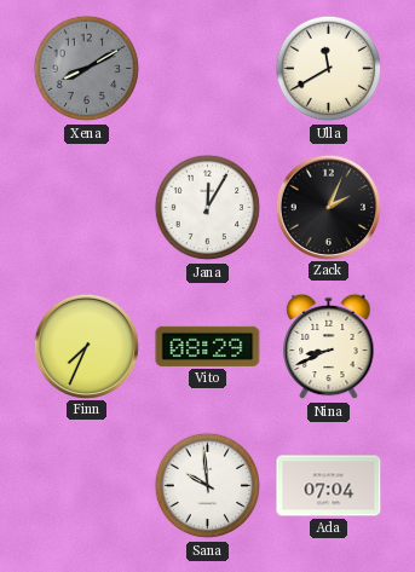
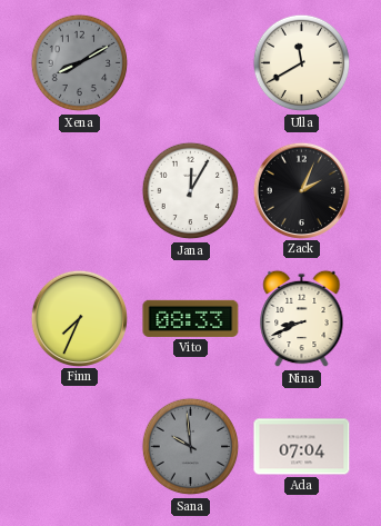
Vito: 08:29 -> 08:33 (191, 318)
Sana dial: white -> grey (191, 447)
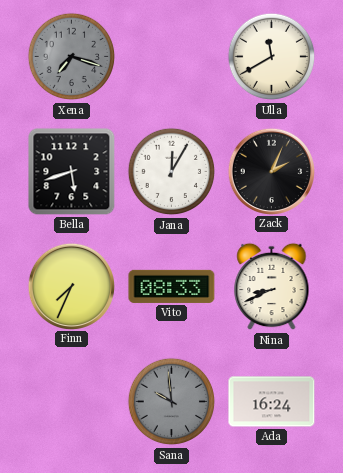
Xena: 8:10 -> 7:18 (72, 57)
Bella: none -> 5:42 (72, 172)
Ada: 07:04 -> 16:24 (272, 402)
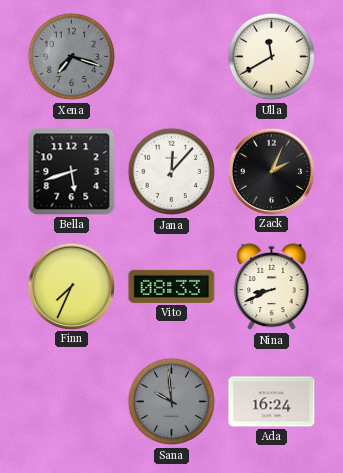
Jana: 12:05 -> 12:07 (172, 172)
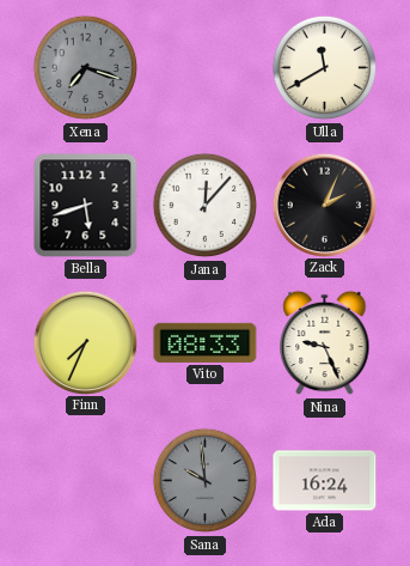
Nina: 8:41 -> 9:26 (325, 343)
